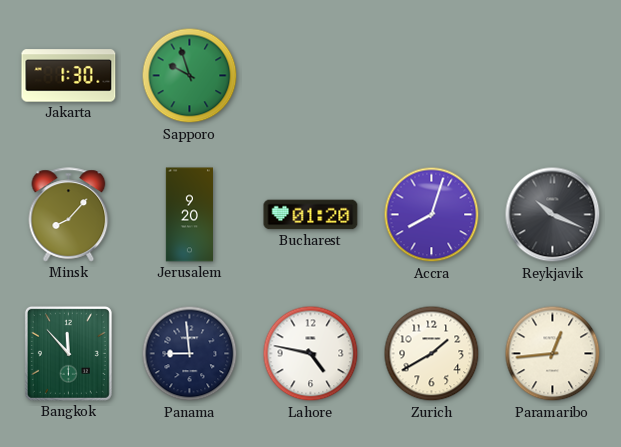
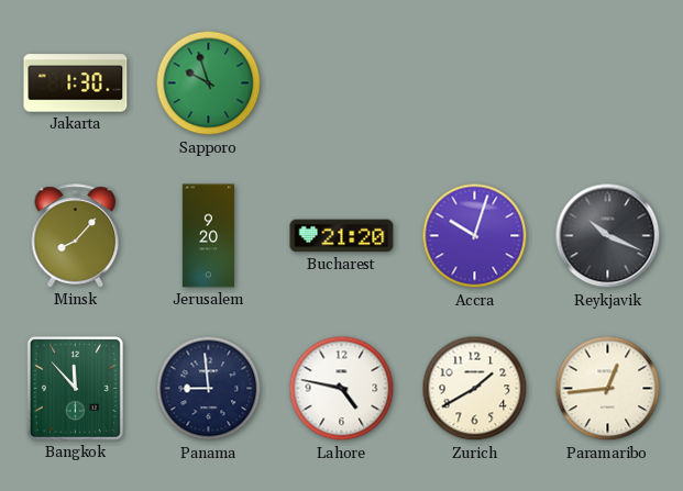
Bucharest: 01:20 -> 21:20 (342, 236)
Accra: 8:03 -> 10:03 (475, 236)
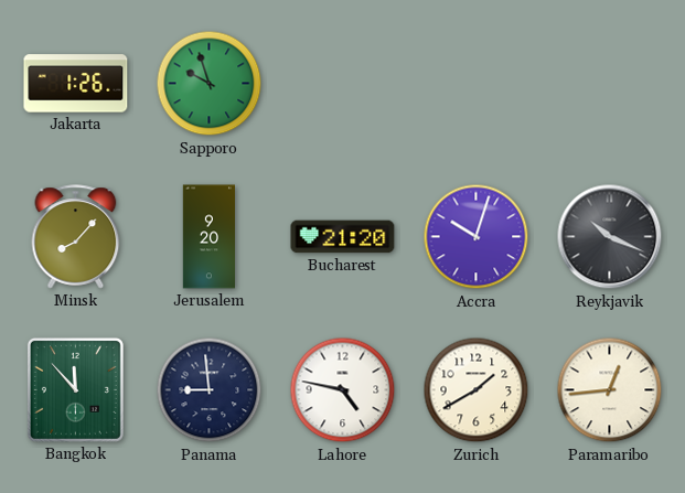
Jakarta: 1:30 -> 1:26 (76, 84)
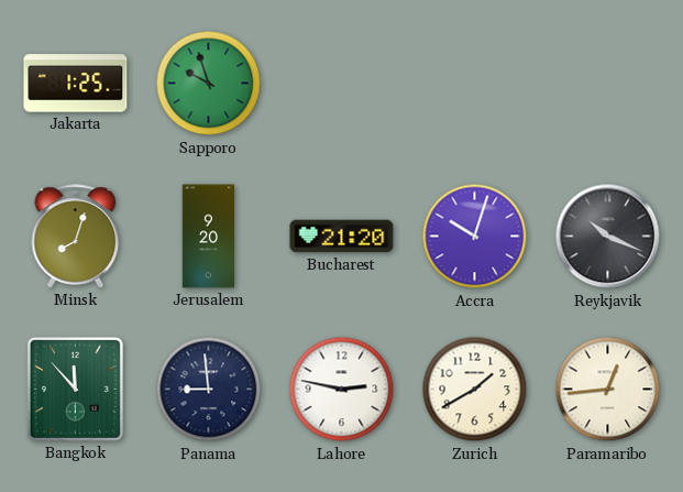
Jakarta: 1:26 -> 1:25 (76, 84)
Minsk: 8:07 -> 8:03 (76, 237)
Lahore: 4:47 -> 2:47 (342, 390)
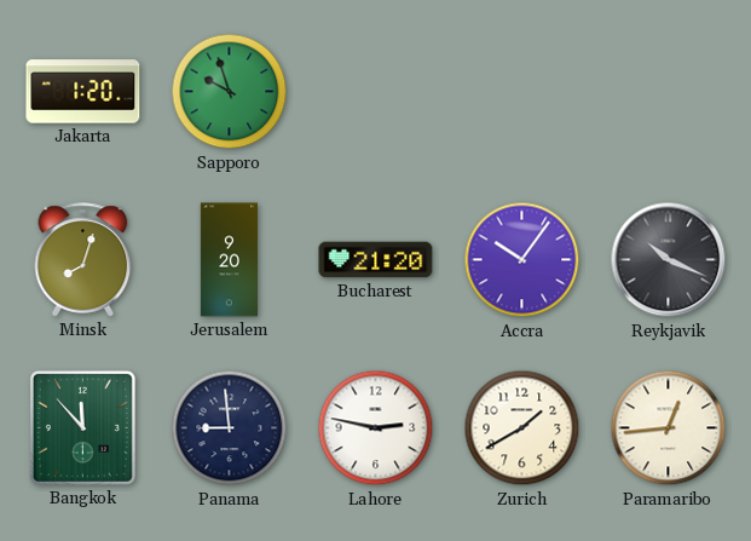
Jakarta: 1:25 -> 1:20 (83, 92)
Accra: 10:03 -> 10:06 (522, 260)
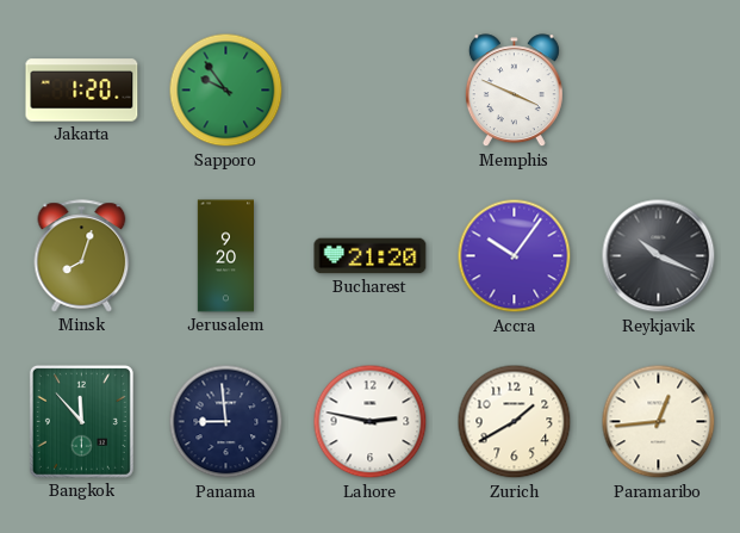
Sapporo: 9:57 -> 9:54 (226, 91)
Memphis: none -> 3:49 (514, 91)
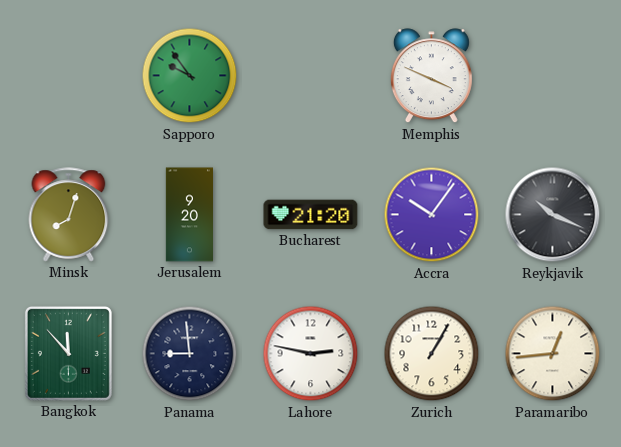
Jakarta: 1:20 -> none (82, 91)
Zurich: 1:40 -> 1:05 (432, 354)
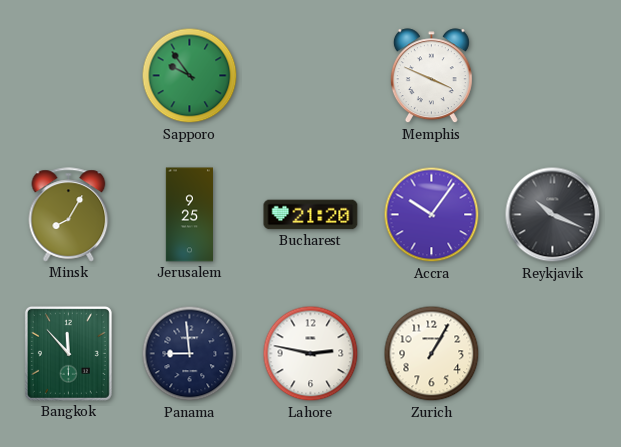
Minsk: 8:03 -> 8:05 (69, 215)
Jerusalem: 9:20 -> 9:25 (189, 215)
Paramaribo: 12:44 -> none (553, 354)
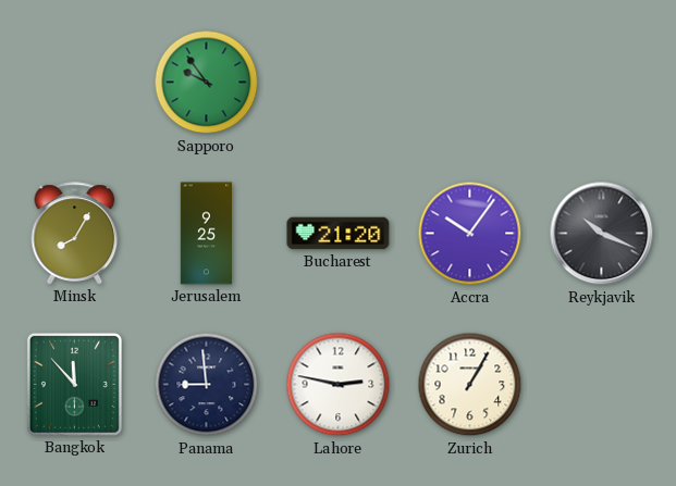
Memphis: 3:49 -> none (431, 76)
